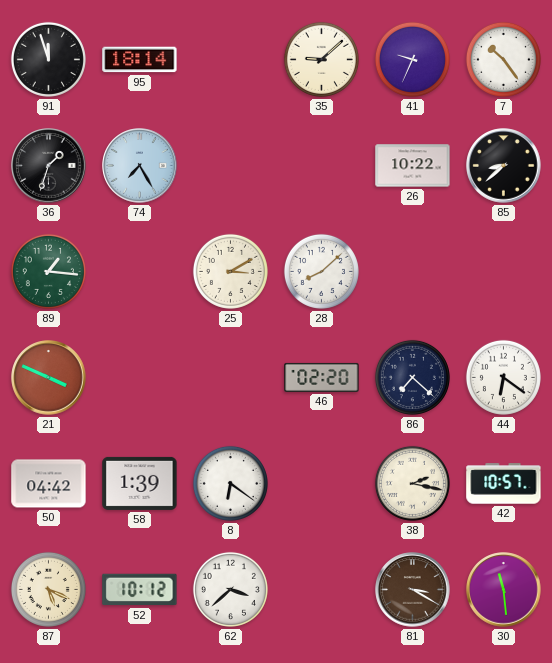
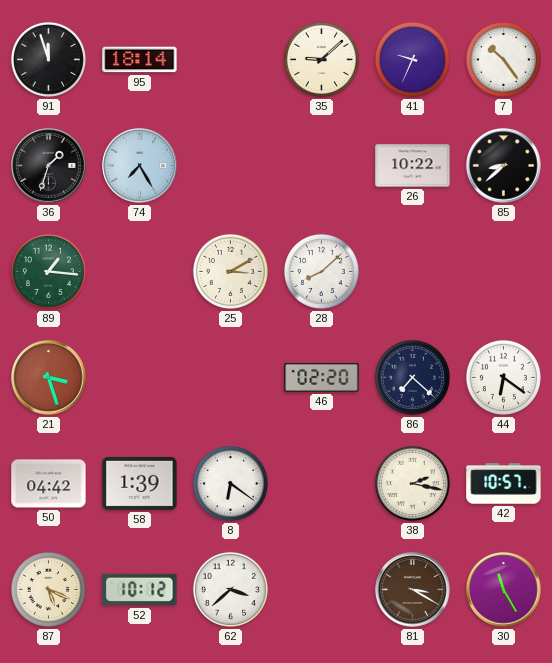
21: 3:49 -> 3:27 (49, 378)
30: 11:29 -> 11:25 (504, 590)
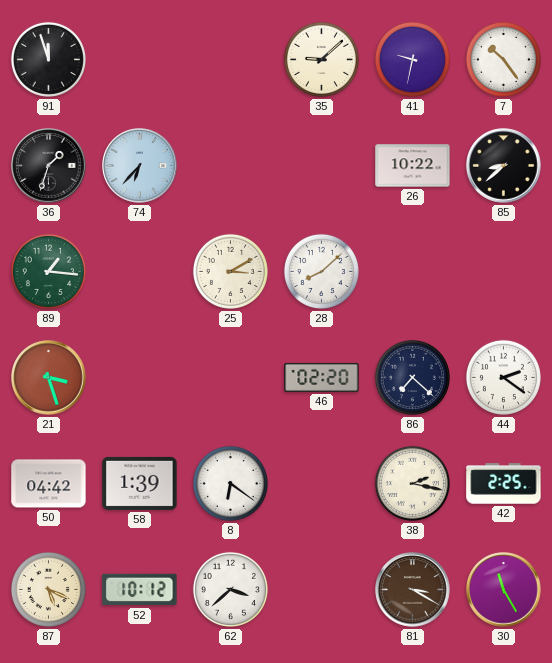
95: 18:14 -> none (140, 60)
41: 9:34 -> 9:32 (412, 59)
74: 7:25 -> 6:37 (140, 166)
44: 6:21 -> 2:21 (503, 377)
42: 10:57 -> 2:25 (504, 484)
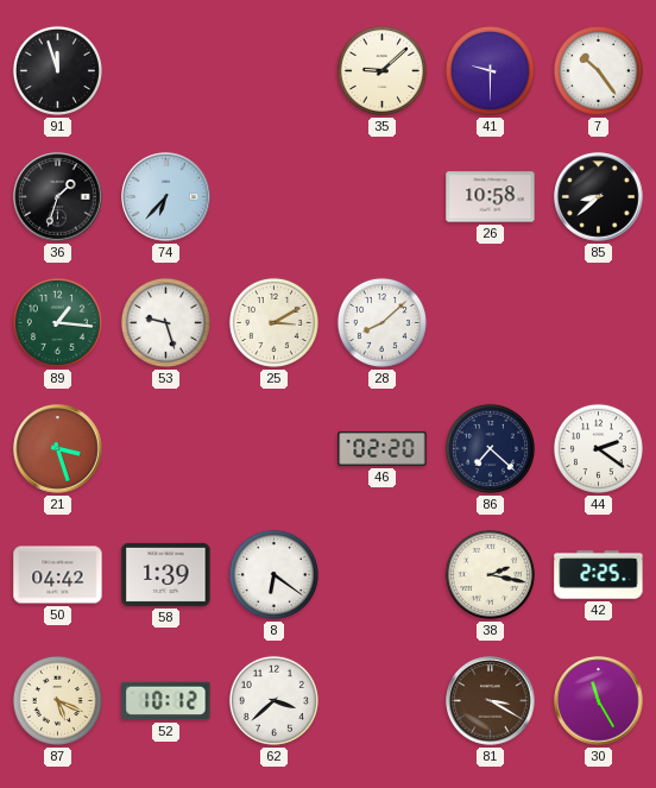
41: 9:32 -> 9:30 (490, 70)
26: 10:22 -> 10:58 (491, 197)
53: none -> 9:27 (165, 322)
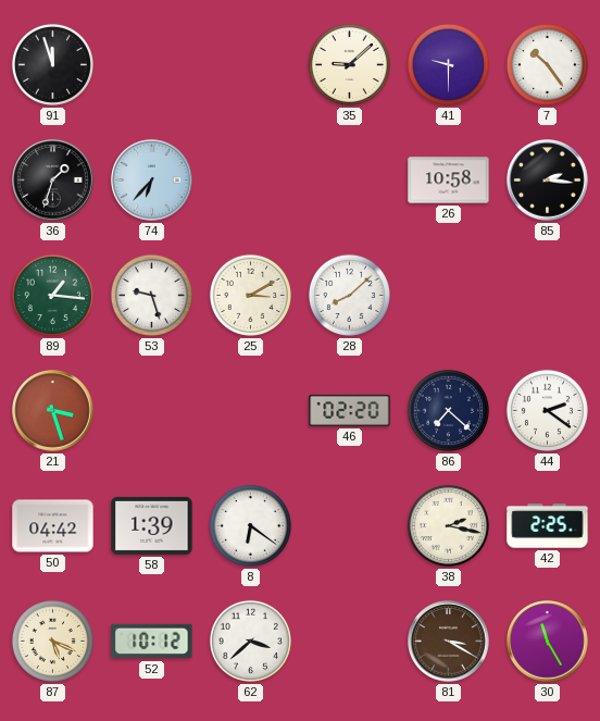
85: 8:38 -> 2:16 (548, 181)
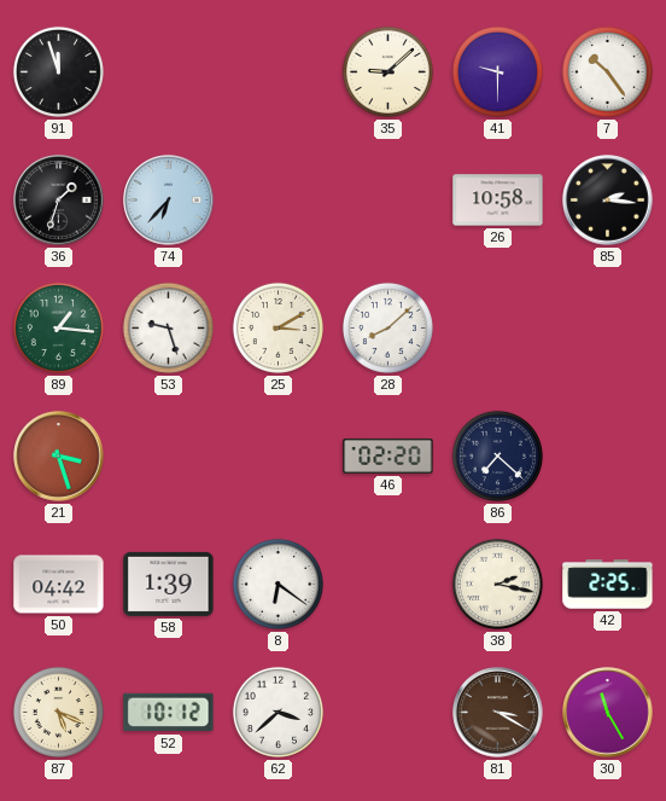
44: 2:21 -> none (547, 410)
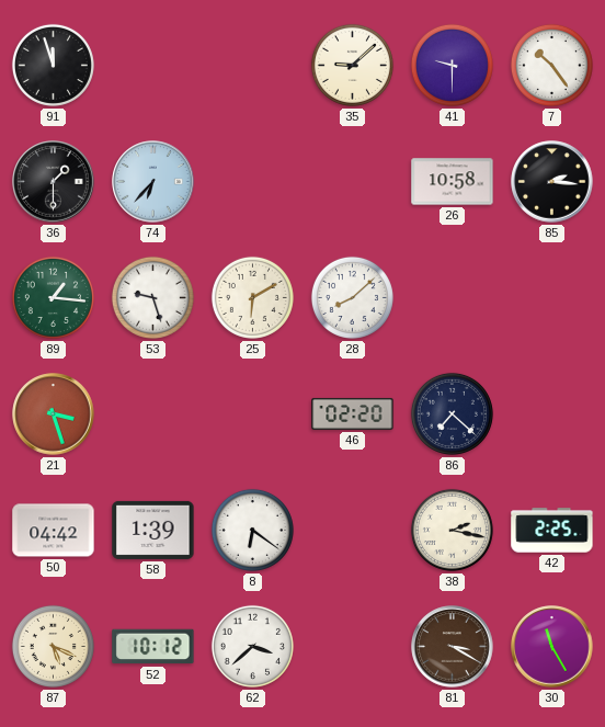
36: 1:33 -> 1:30 (54, 182)
25: 3:10 -> 6:10 (252, 297)
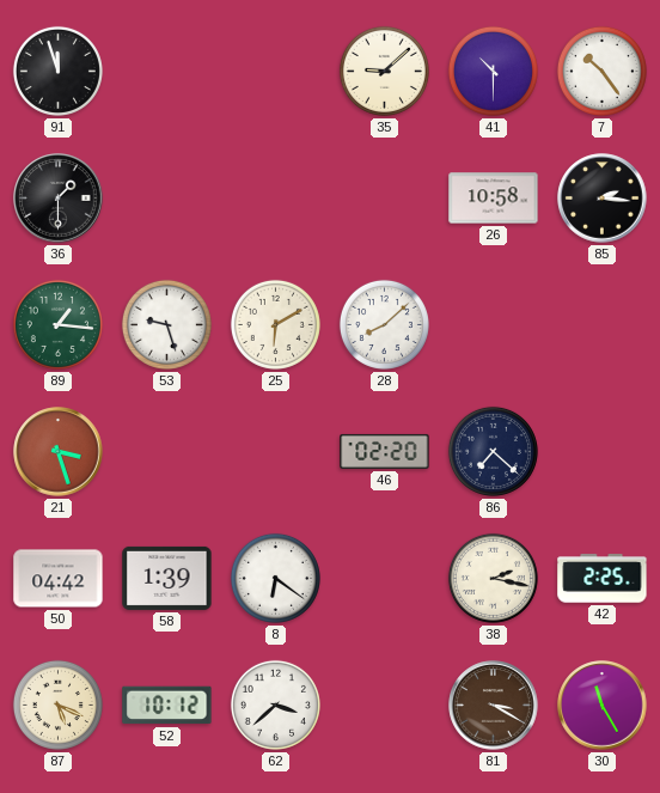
41: 9:30 -> 10:30 (493, 71)
74: 6:37 -> none (153, 182)
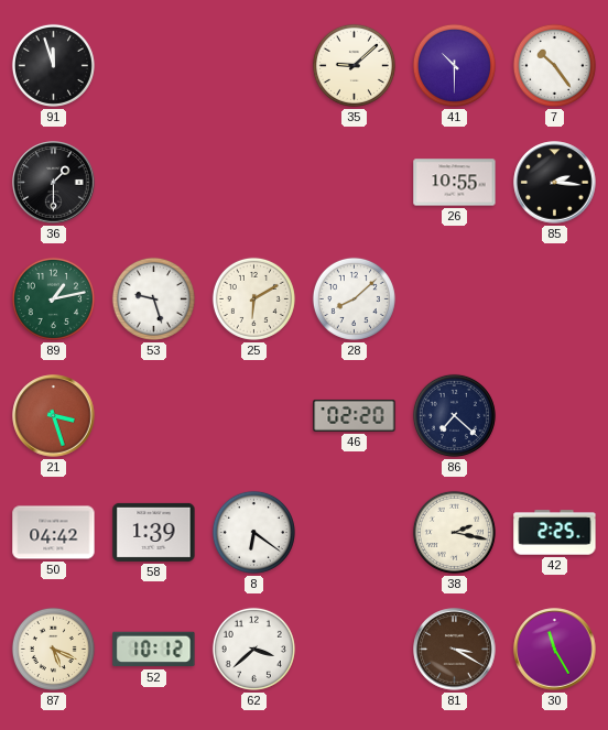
26: 10:58 -> 10:55 (455, 183)
89: 1:16 -> 1:13 (53, 298)
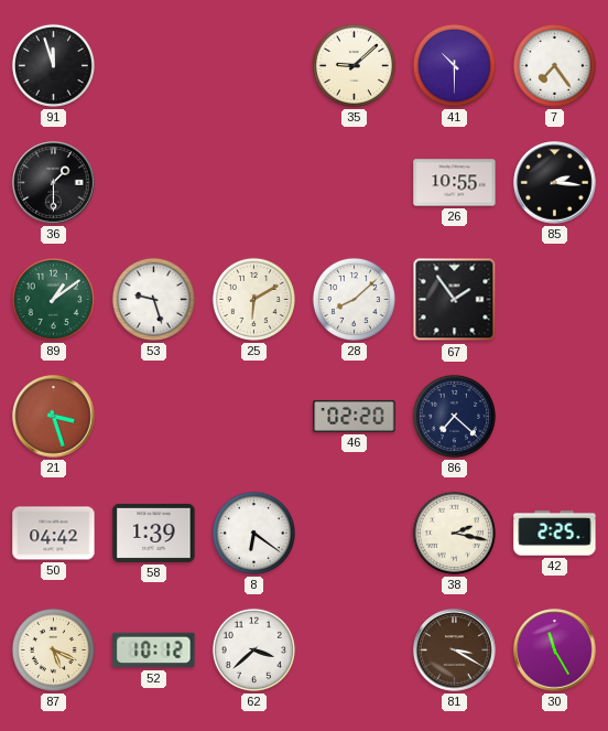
7: 10:24 -> 7:24 (554, 65)
89: 1:13 -> 1:09 (53, 299)
67: none -> 1:54 (455, 300)
